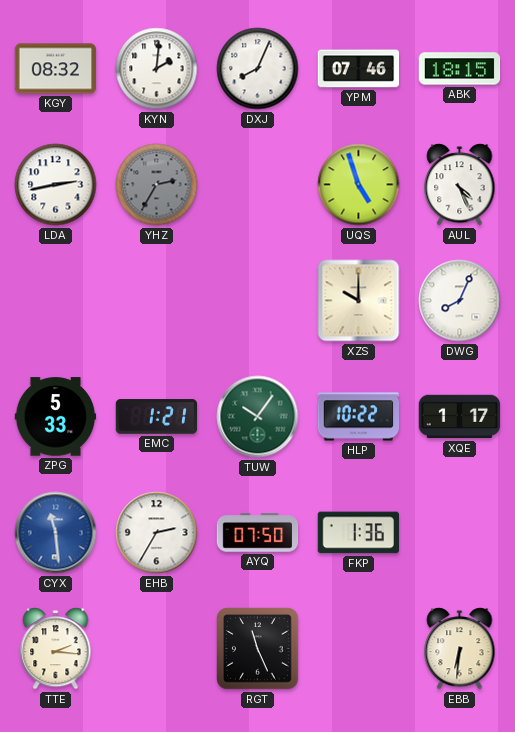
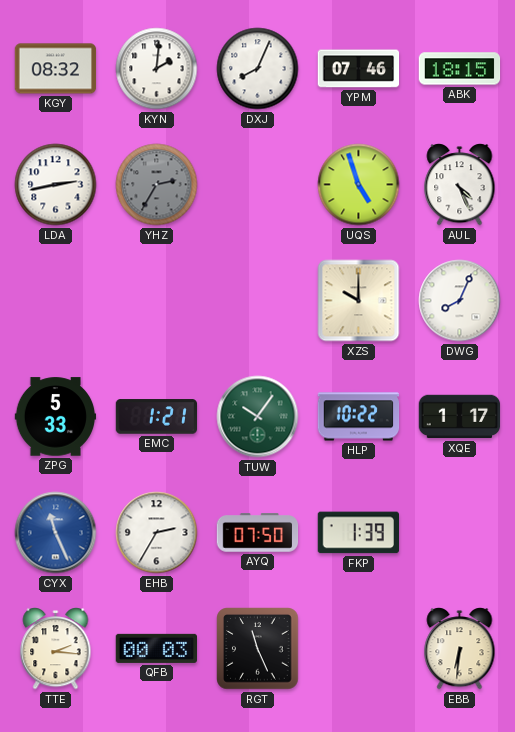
CYX: 11:29 -> 11:26 (56, 533)
FKP: 1:36 -> 1:39 (358, 533)
QFB: none -> 00:03 (156, 648)
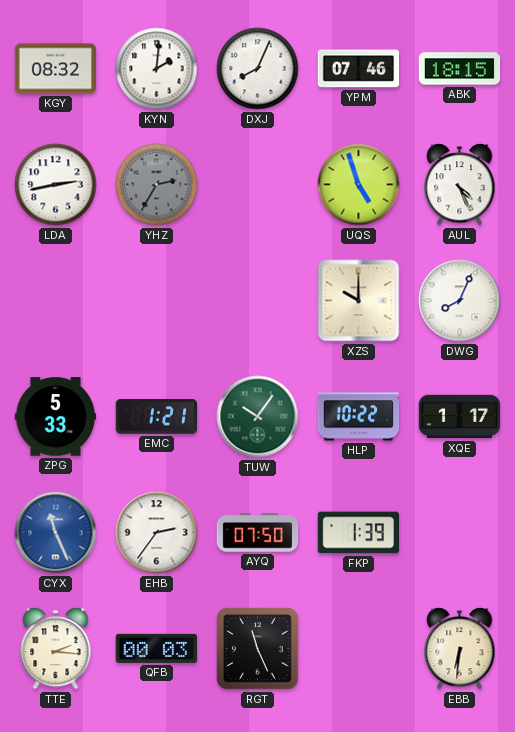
EHB: 2:35 -> 2:36 (157, 533)
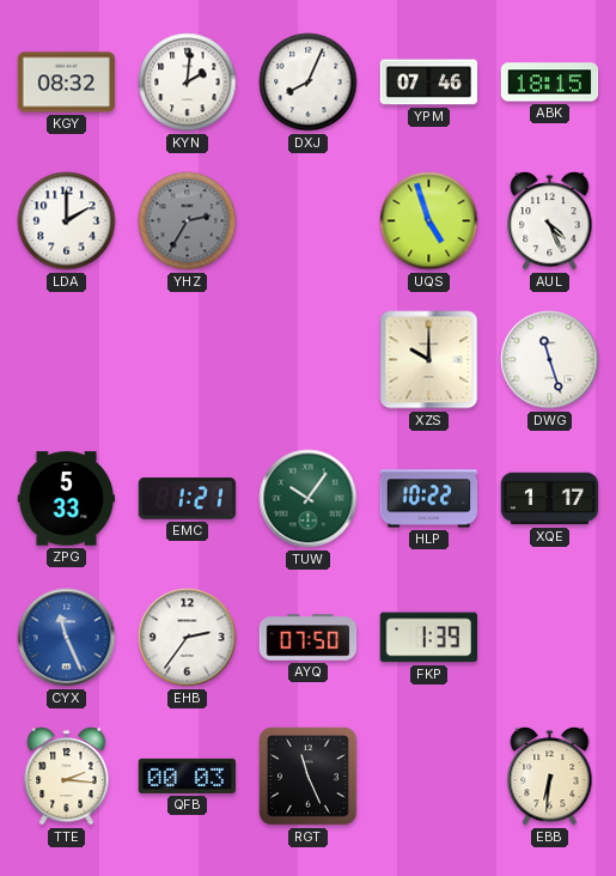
LDA: 2:43 -> 2:00 (67, 221)
DWG: 8:04 -> 11:27 (550, 360)
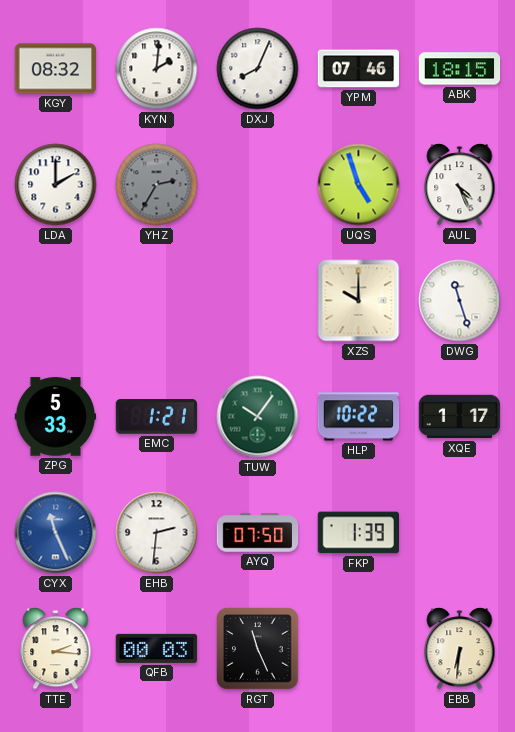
EHB: 2:36 -> 2:31 (157, 533)
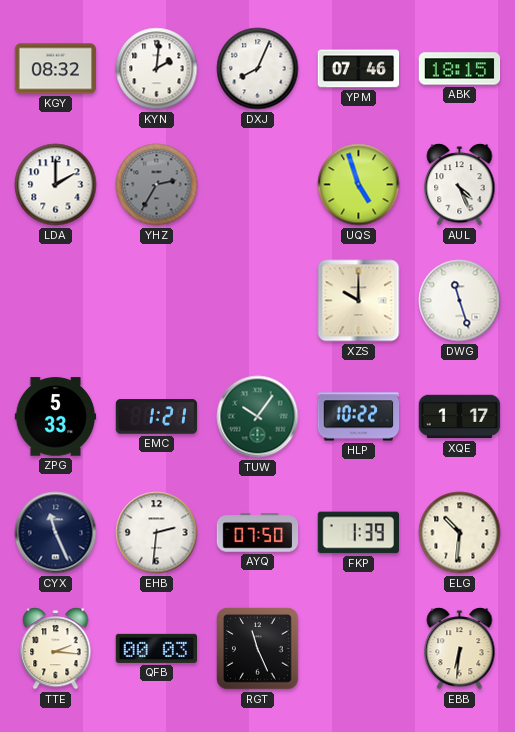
CYX dial: blue -> navy (56, 533)
ELG: none -> 10:31 (460, 533)
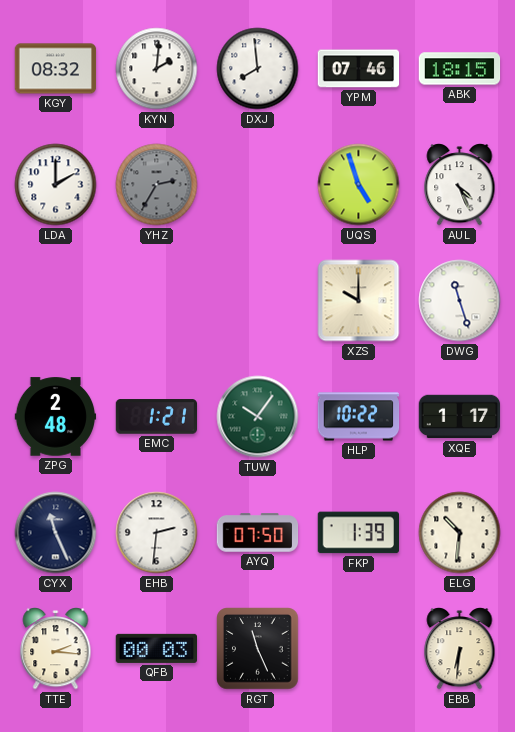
DXJ: 8:04 -> 7:59 (258, 69)
ZPG: 5:33 -> 2:48 (56, 417)
